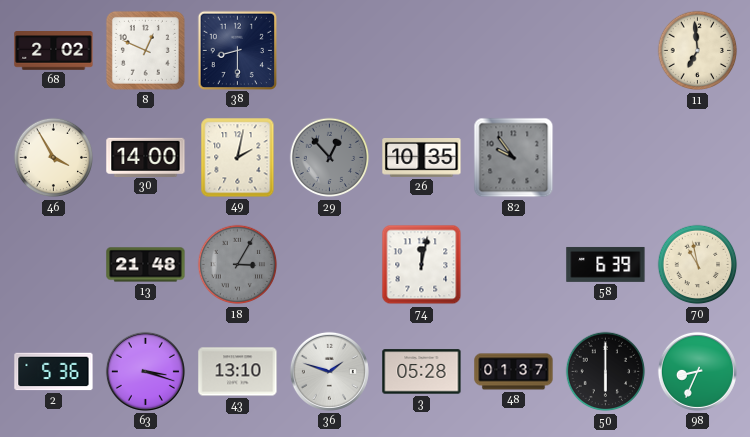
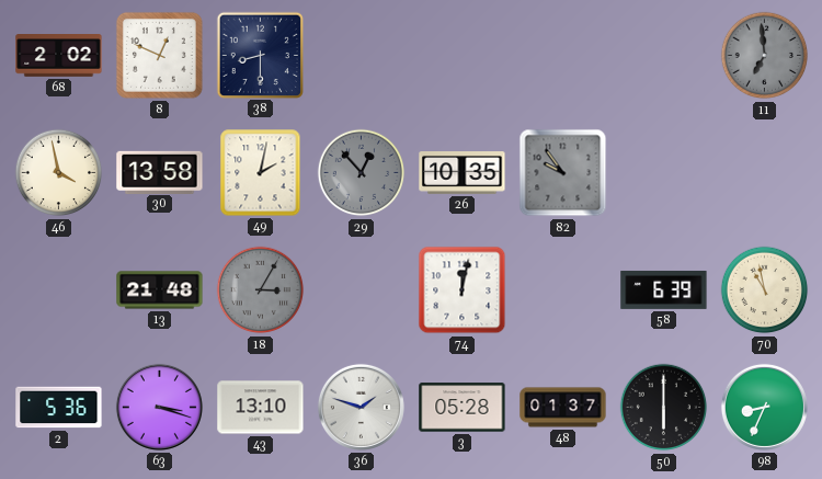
11 dial: cream -> grey (765, 56)
46: 3:55 -> 3:58 (59, 173)
30: 14:00 -> 13:58 (160, 172)
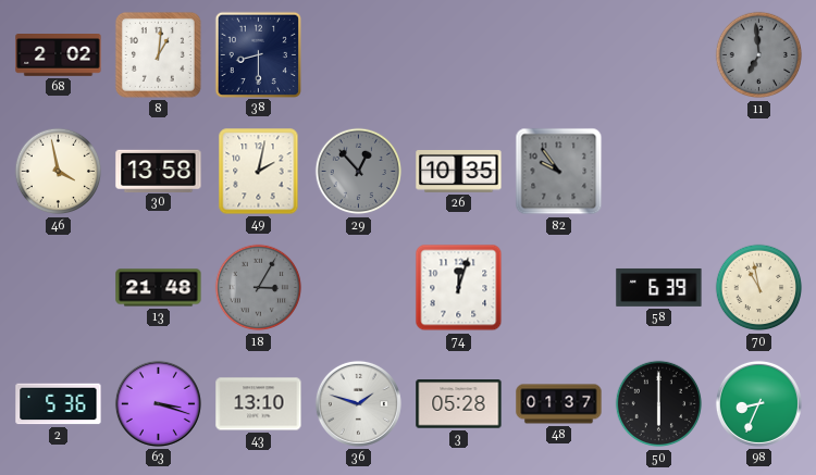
8: 12:49 -> 1:01 (158, 54)
74: 12:02 -> 12:03 (459, 288)
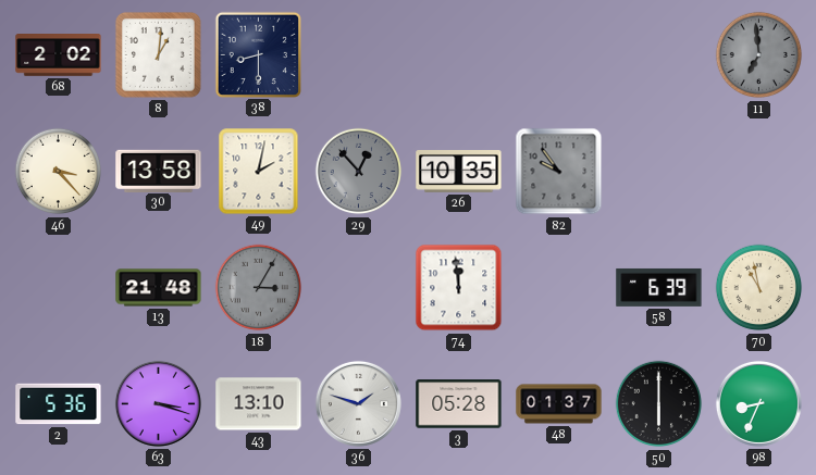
46: 3:58 -> 3:23 (59, 172)
74: 12:03 -> 11:59 (459, 288)
